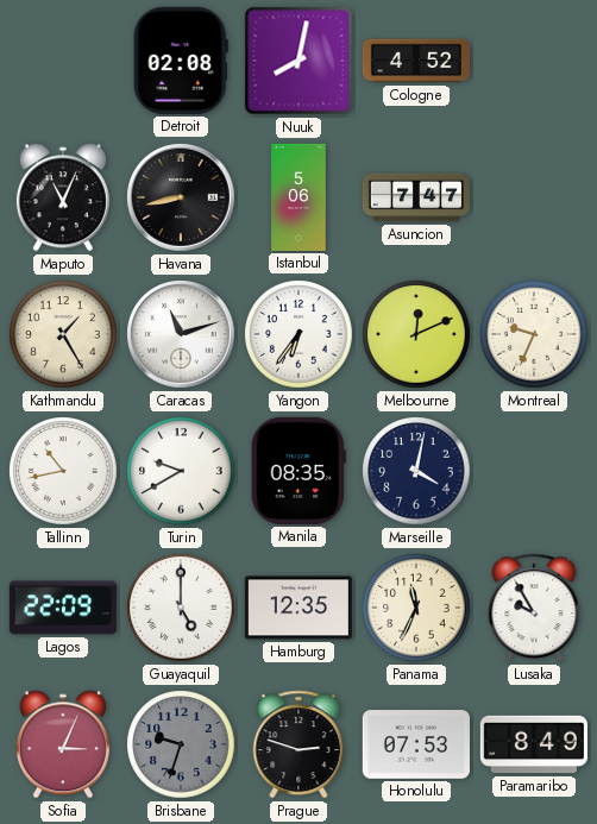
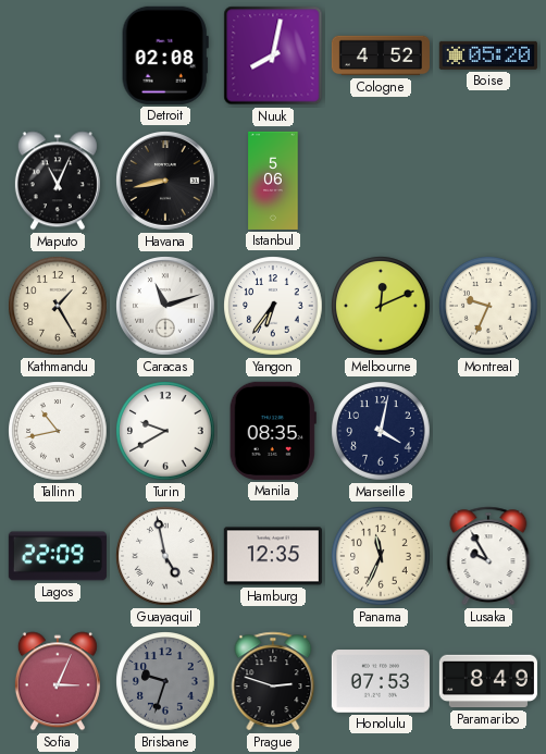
Boise: none -> 05:20 (488, 55)
Asuncion: 7:47 -> none (415, 197)
Guayaquil: 5:00 -> 4:58 (165, 556)
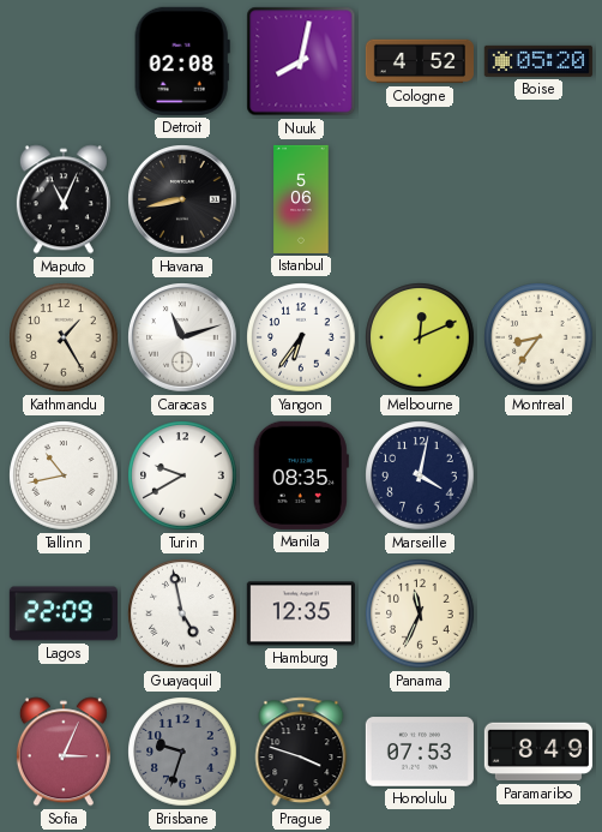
Montreal: 9:34 -> 8:36 (538, 337)
Lusaka: 9:55 -> none (488, 556)
Prague: 2:48 -> 3:48 (301, 752)
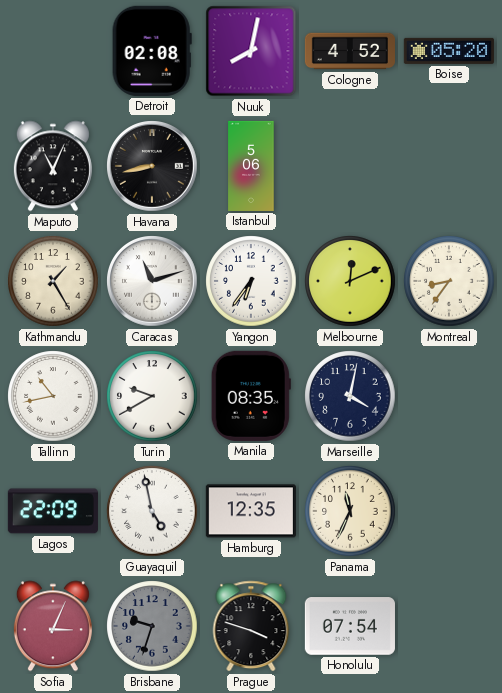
Honolulu: 07:53 -> 07:54 (350, 626)
Paramaribo: 8:49 -> none (538, 752)
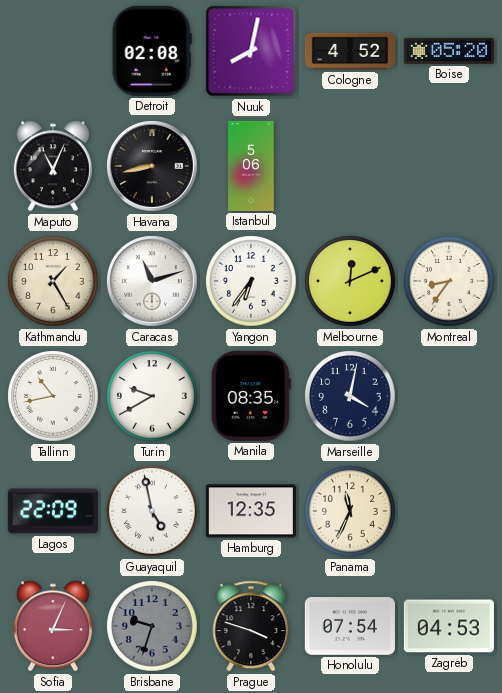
Zagreb: none -> 04:53 (449, 626)
